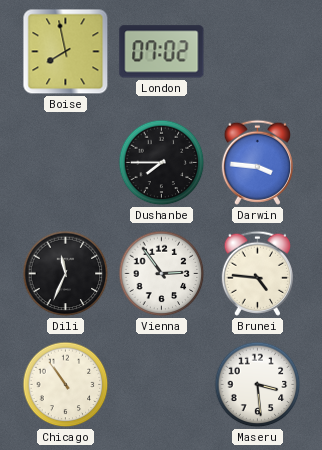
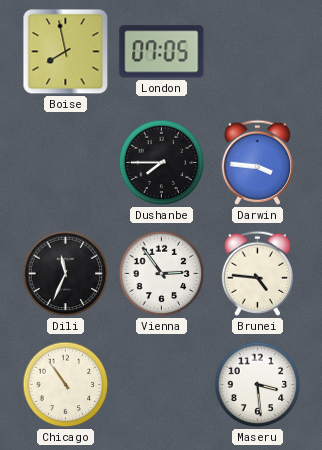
London: 07:02 -> 07:05 (162, 52)
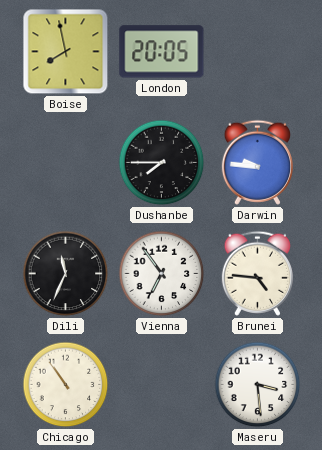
London: 07:05 -> 20:05 (162, 52)
Darwin: 3:46 -> 9:46 (257, 162)
Vienna: 2:54 -> 6:54 (162, 274)
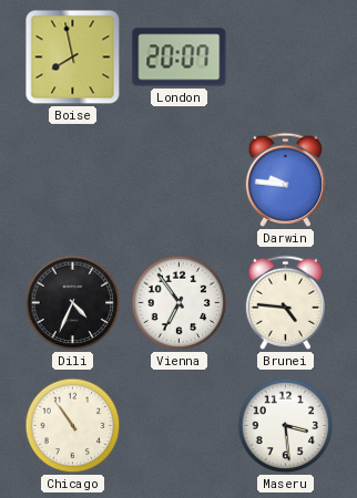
London: 20:05 -> 20:07 (180, 58)
Dushanbe: 7:45 -> none (162, 163)
Dili: 11:34 -> 4:34 (73, 303)
